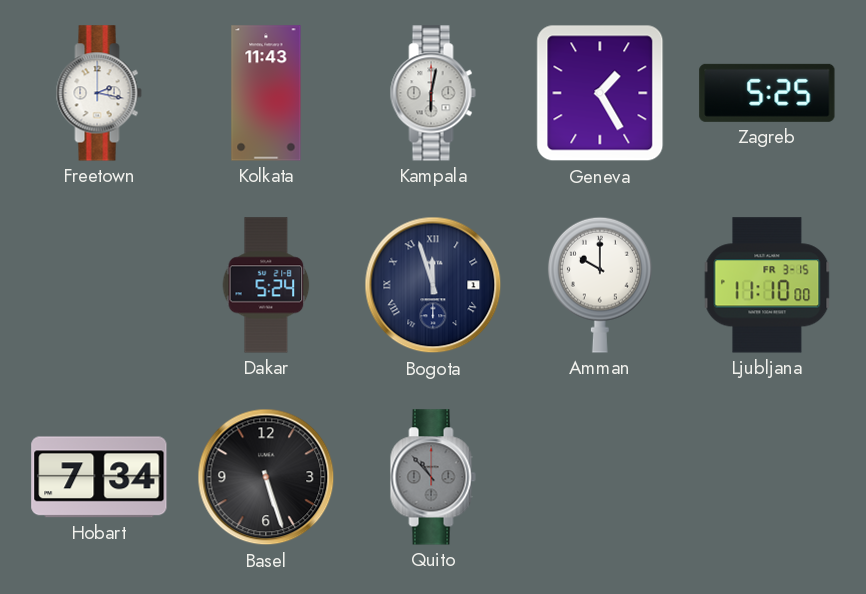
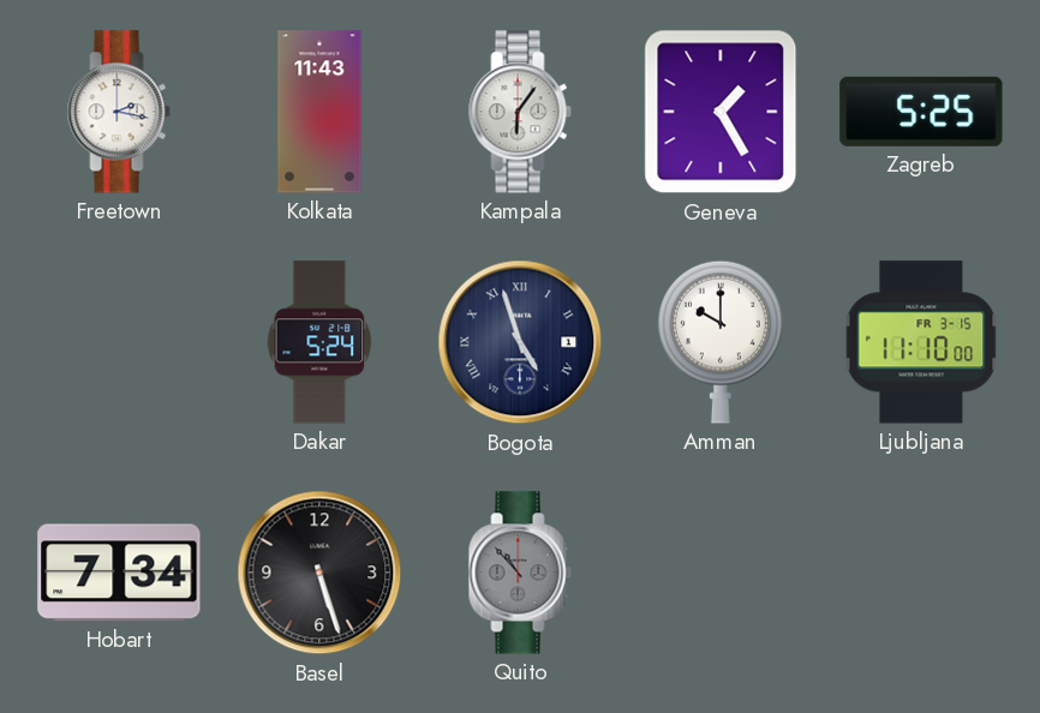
Kampala: 6:02 -> 6:06 (520, 112)
Bogota: 11:57 -> 4:57 (520, 342)
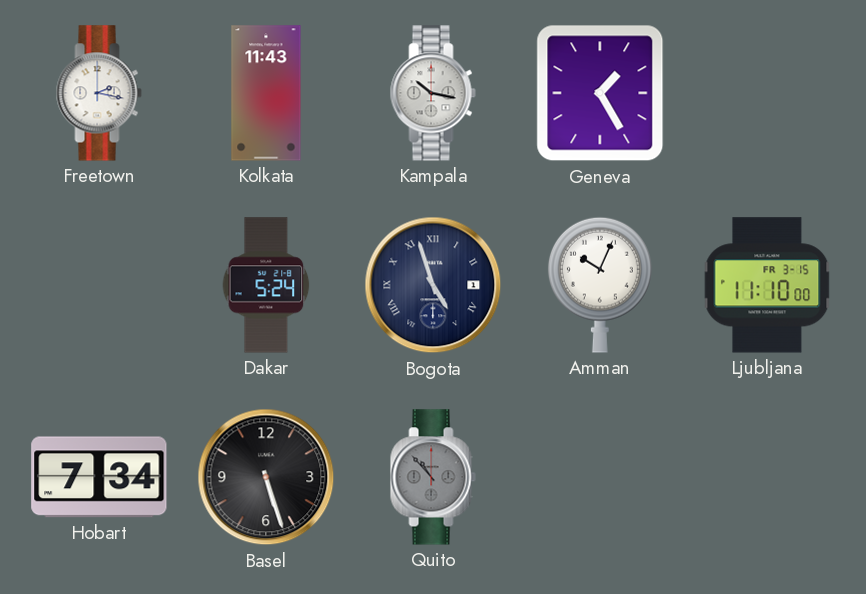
Kampala: 6:06 -> 10:17 (433, 93)
Zagreb: 5:25 -> none (921, 112)
Amman: 10:00 -> 10:04 (600, 285)
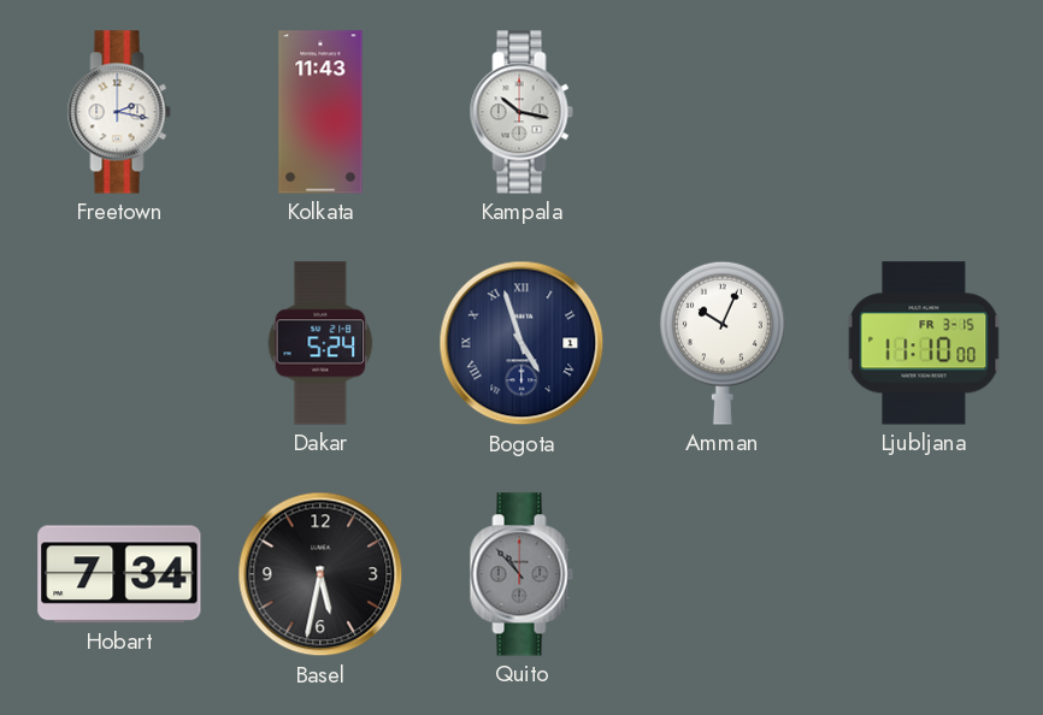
Geneva: 1:25 -> none (600, 93)
Basel: 5:27 -> 5:32 (320, 574)
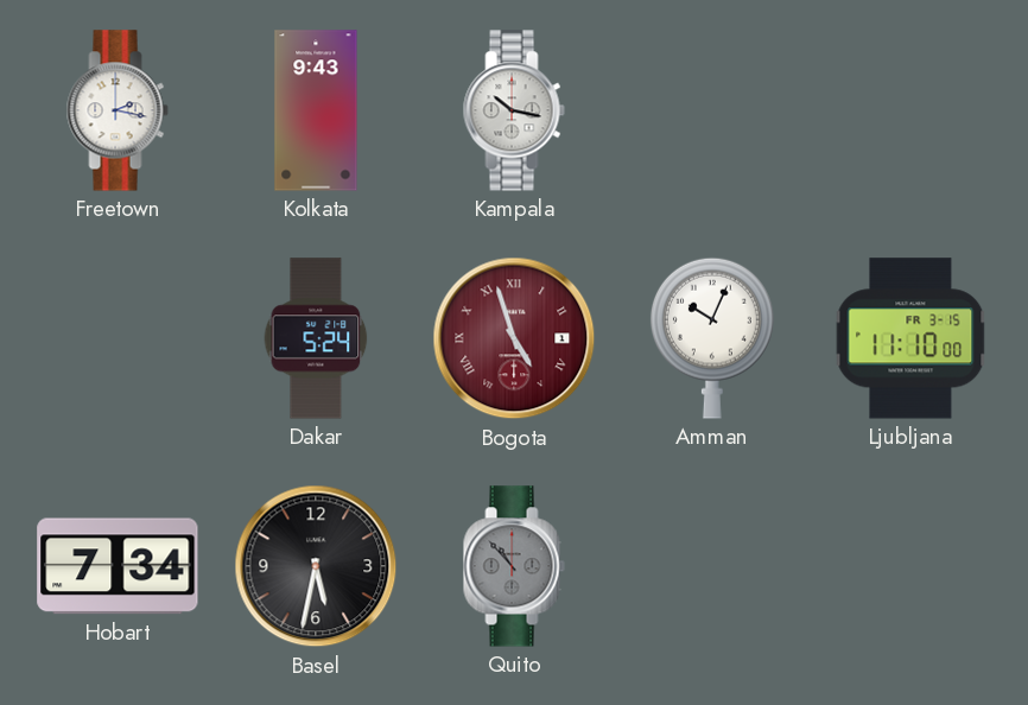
Kolkata: 11:43 -> 9:43 (316, 110)
Bogota dial: navy -> burgundy (514, 338)
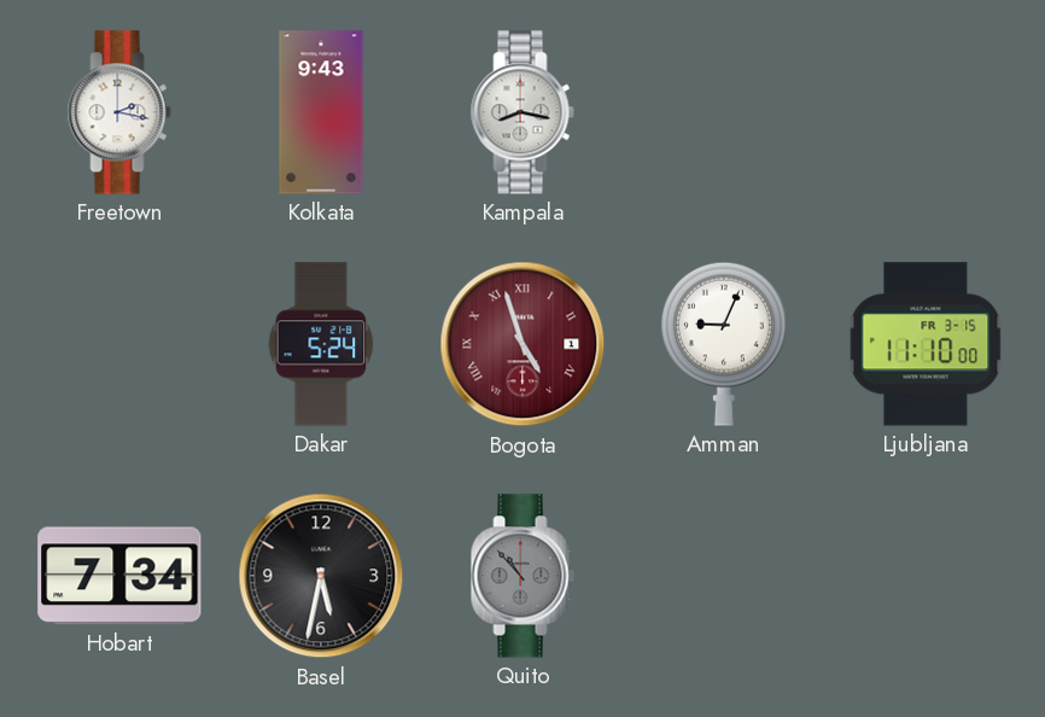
Kampala: 10:17 -> 8:17 (522, 112)
Amman: 10:04 -> 9:04 (724, 344)
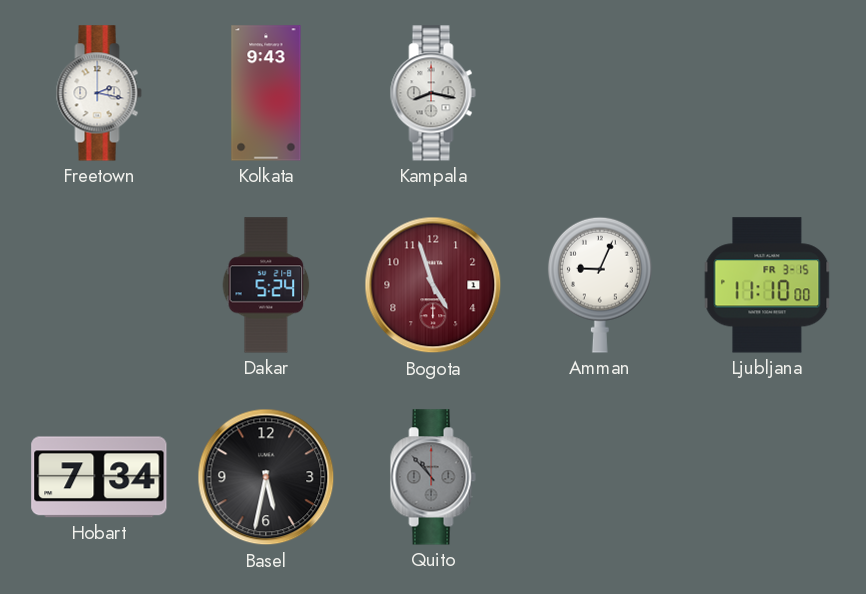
Bogota numerals: Roman -> Arabic (433, 285)
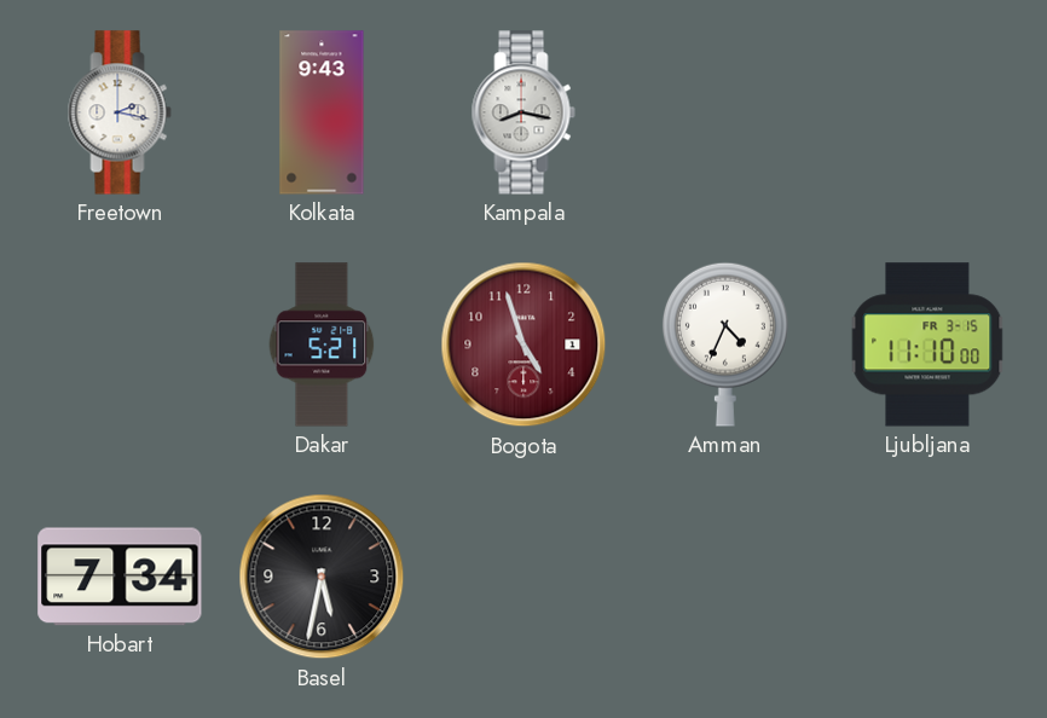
Dakar: 5:24 -> 5:21 (322, 344)
Amman: 9:04 -> 4:34 (725, 344)
Quito: 10:53 -> none (433, 477)
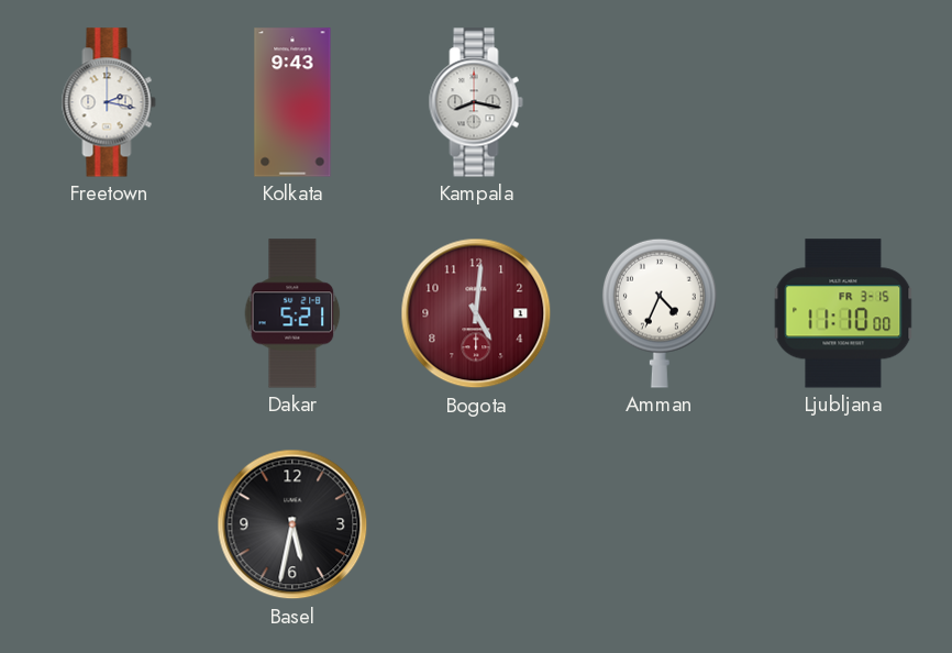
Bogota: 4:57 -> 5:01 (476, 313)
Hobart: 7:34 -> none (120, 577)
